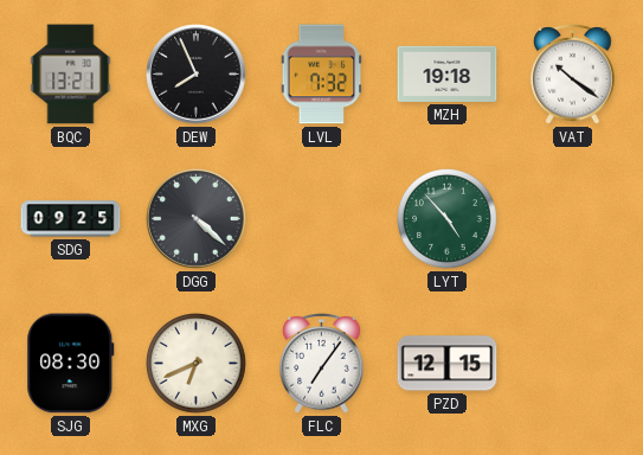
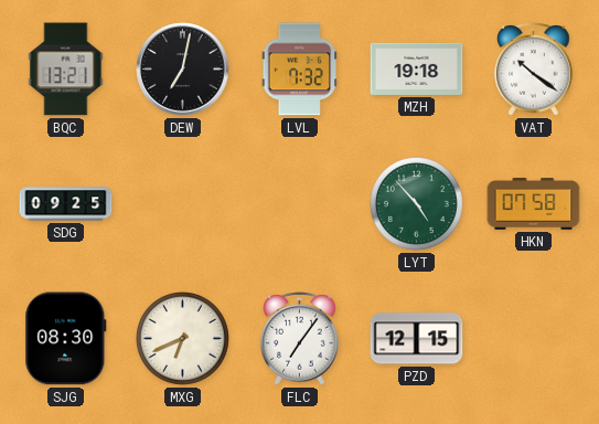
DEW: 7:56 -> 7:02 (183, 70)
DGG: 4:22 -> none (197, 219)
HKN: none -> 07:58 (534, 204)
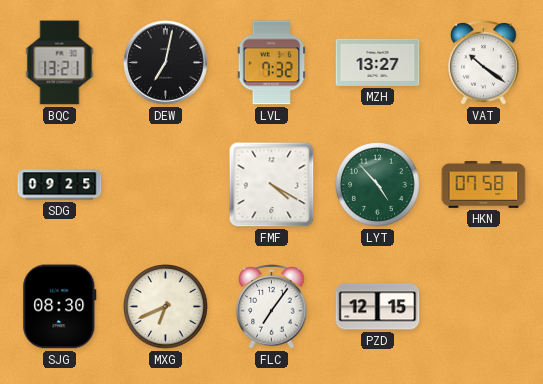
MZH: 19:18 -> 13:27 (378, 62)
FMF: none -> 4:20 (272, 185)
